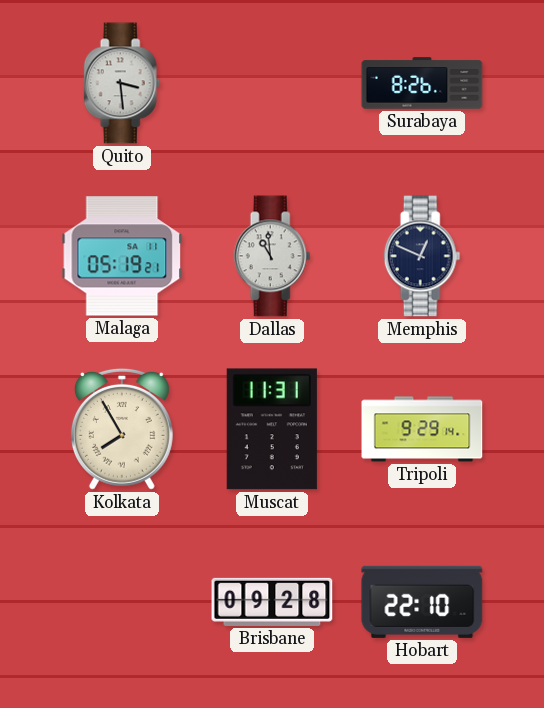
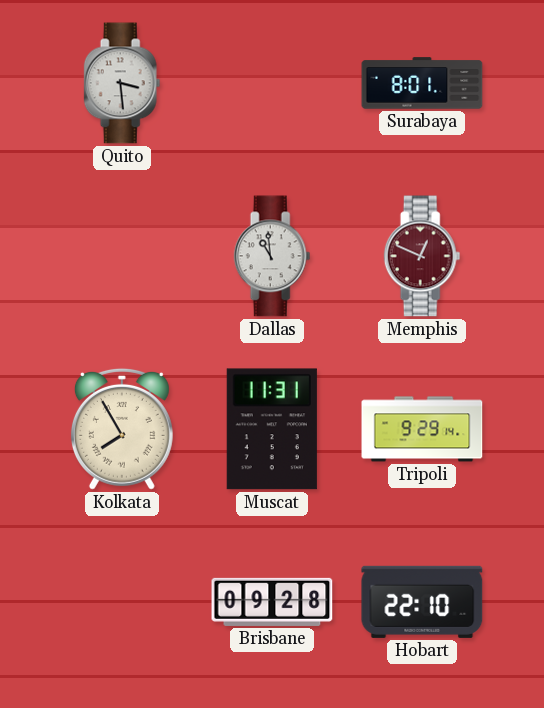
Surabaya: 8:26 -> 8:01 (422, 83)
Malaga: 05:19 -> none (122, 256)
Memphis dial: navy -> burgundy (422, 256)
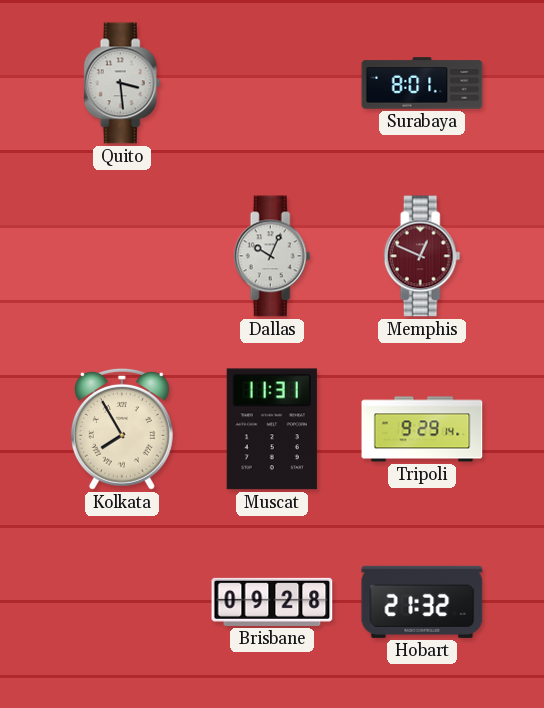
Dallas: 10:59 -> 10:04 (272, 256)
Hobart: 22:10 -> 21:32 (422, 602)
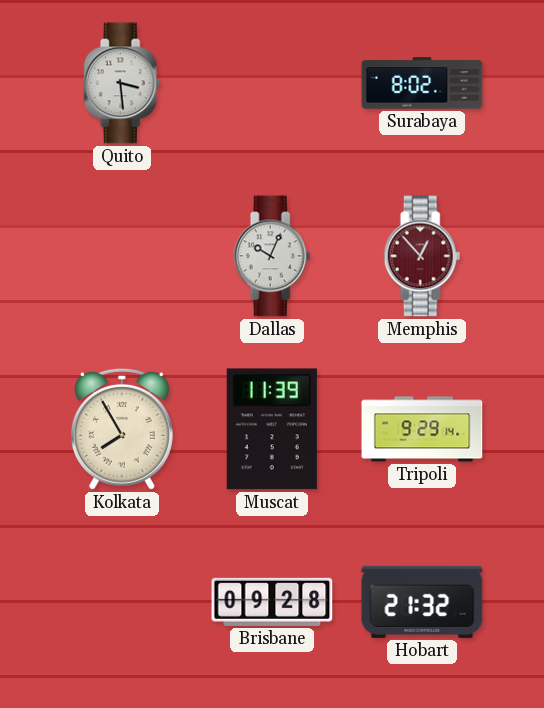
Surabaya: 8:01 -> 8:02 (422, 83)
Memphis: 12:49 -> 12:53 (422, 256)
Muscat: 11:31 -> 11:39 (272, 429)
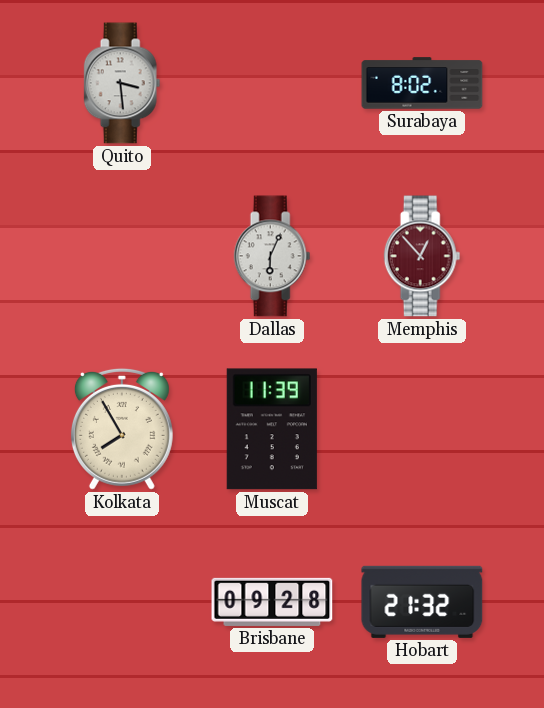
Dallas: 10:04 -> 6:04 (272, 256)
Tripoli: 9:29 -> none (422, 429)
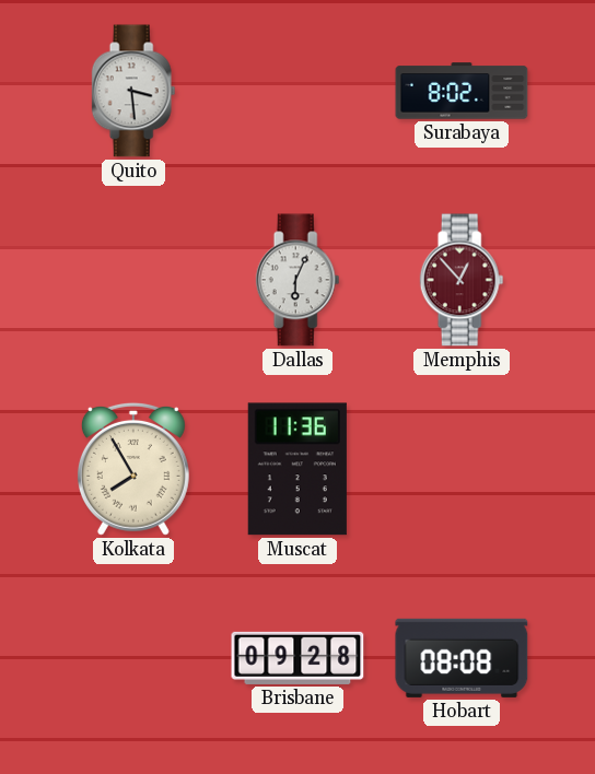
Muscat: 11:39 -> 11:36 (297, 469)
Hobart: 21:32 -> 08:08 (462, 658)
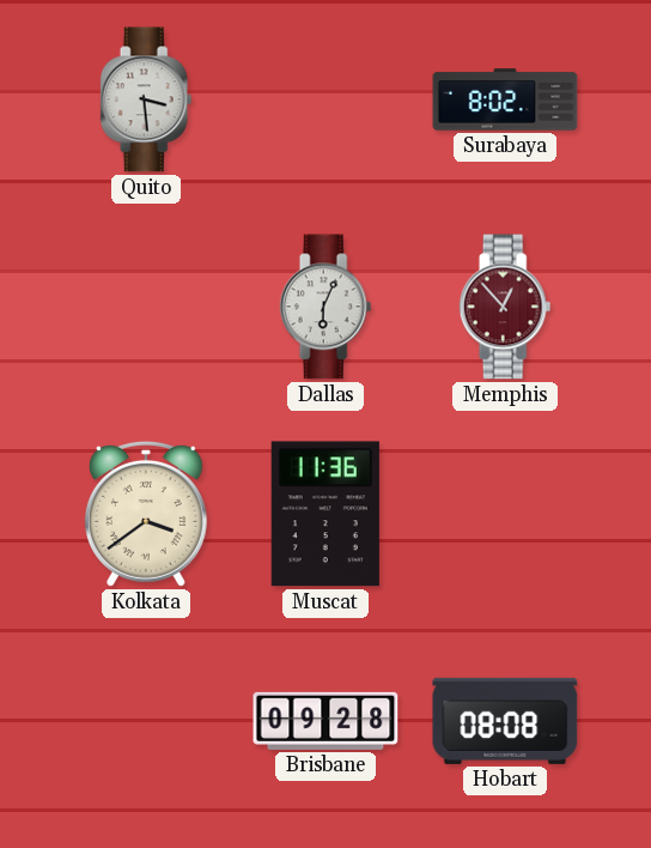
Kolkata: 7:55 -> 3:39 (146, 514)
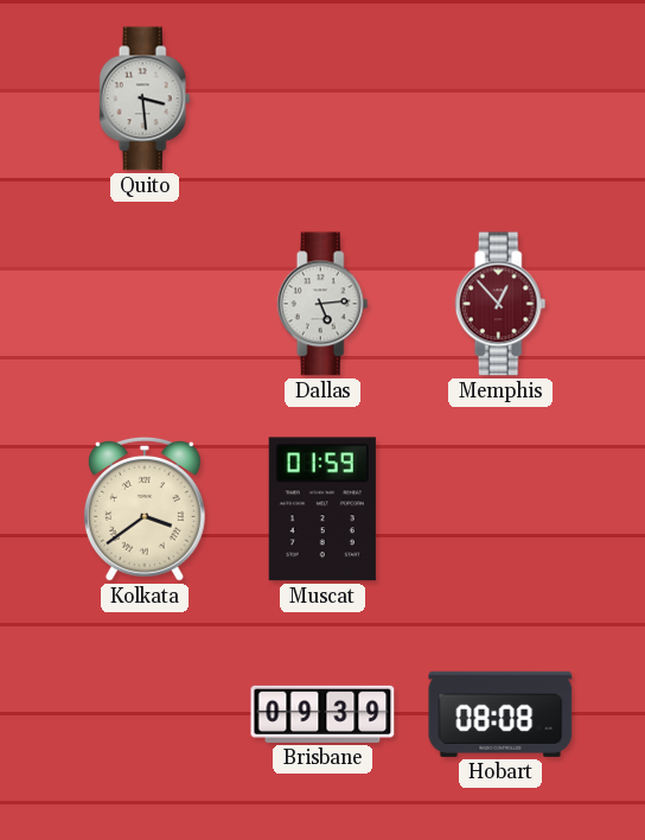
Surabaya: 8:02 -> none (505, 99)
Dallas: 6:04 -> 5:14 (322, 304)
Muscat: 11:36 -> 01:59 (322, 509)
Brisbane: 09:28 -> 09:39 (322, 714)
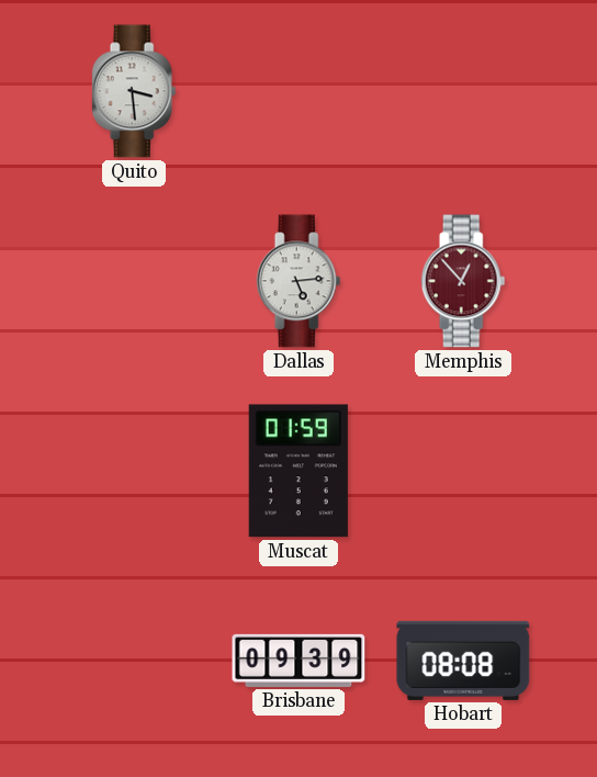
Kolkata: 3:39 -> none (145, 509)
